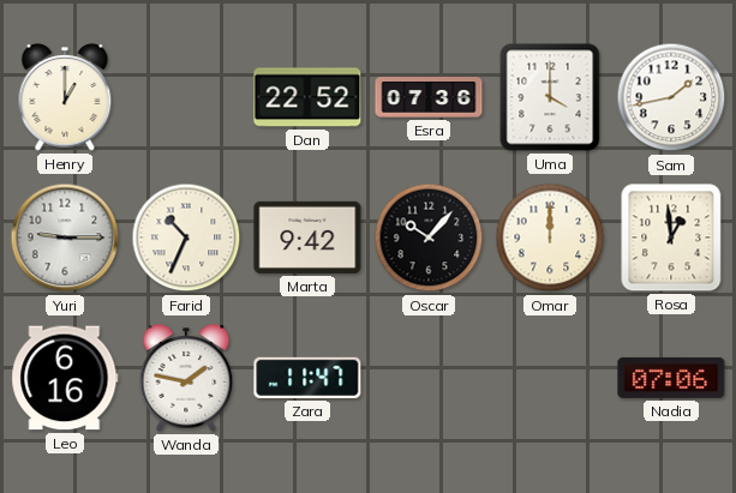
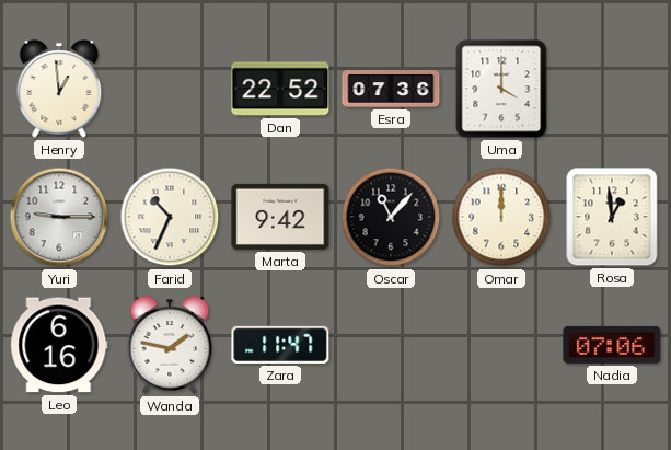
Henry: 1:00 -> 12:59 (59, 89)
Sam: 1:43 -> none (671, 97)
Oscar: 10:07 -> 11:07 (391, 217)
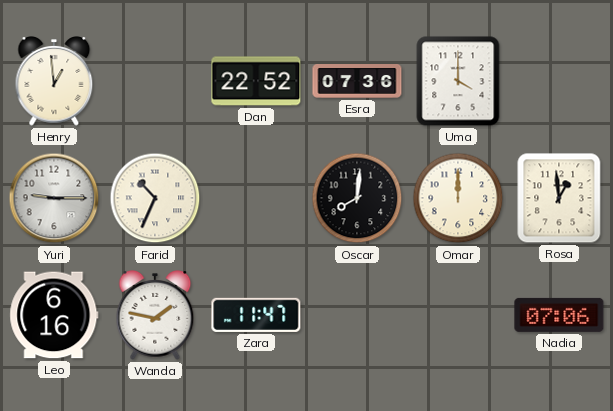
Marta: 9:42 -> none (280, 217)
Oscar: 11:07 -> 8:01 (357, 198)
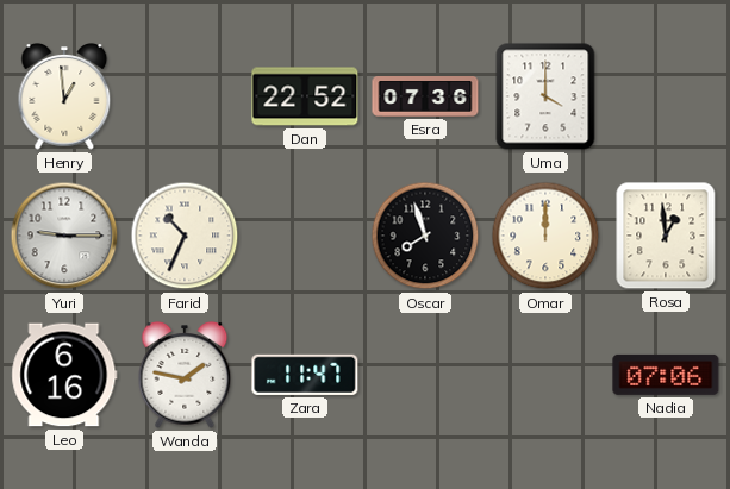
Oscar: 8:01 -> 7:57 (425, 236)
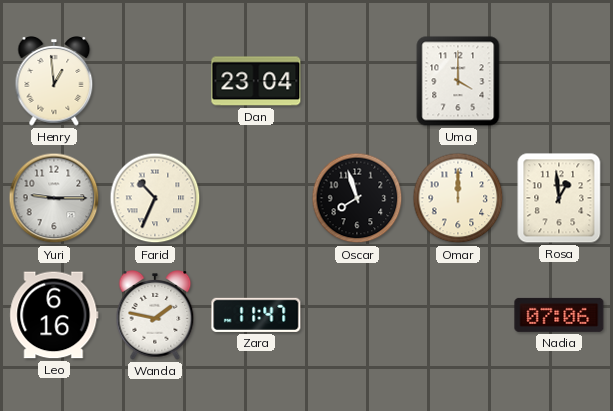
Dan: 22:52 -> 23:04 (256, 81)
Esra: 07:36 -> none (425, 98)
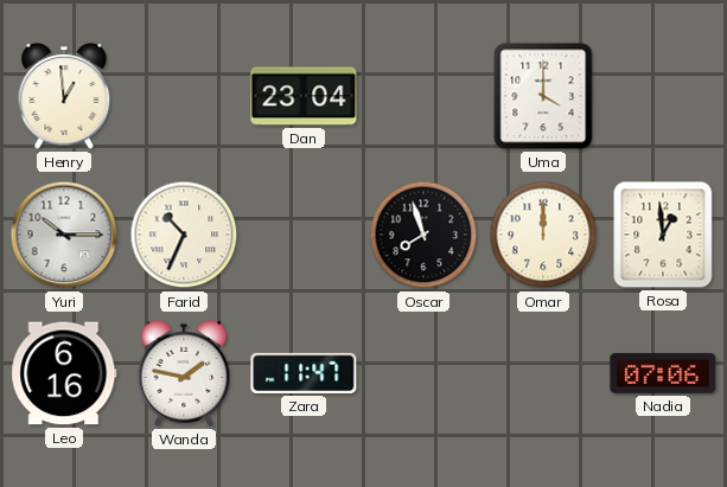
Yuri: 9:15 -> 10:15 (64, 235)
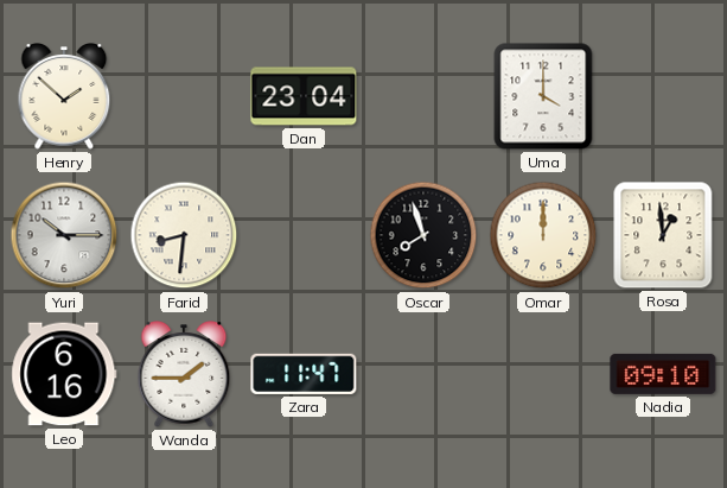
Henry: 12:59 -> 1:52 (64, 96)
Farid: 10:34 -> 8:31 (184, 235)
Wanda: 1:47 -> 1:45 (184, 374)
Nadia: 07:06 -> 09:10 (663, 374)
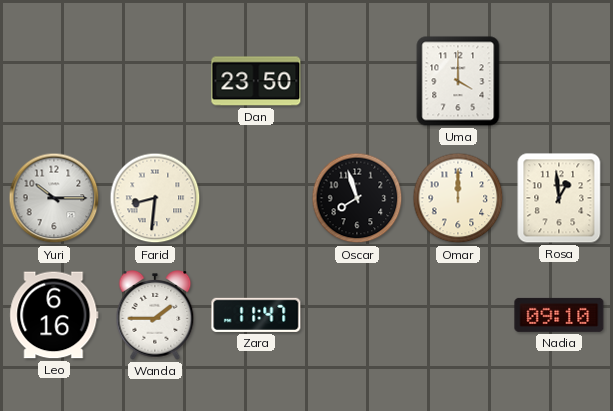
Henry: 1:52 -> none (64, 96)
Dan: 23:04 -> 23:50 (256, 81)
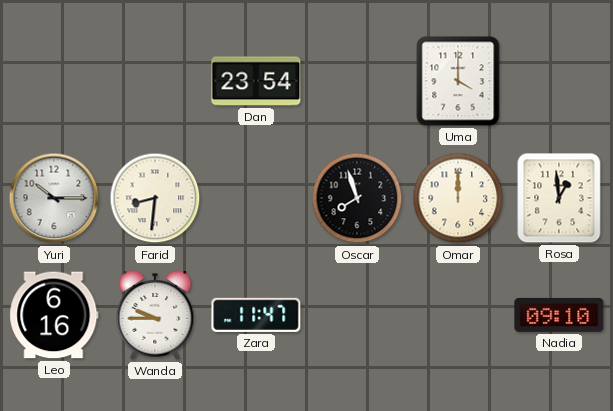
Dan: 23:50 -> 23:54 (256, 81)
Wanda: 1:45 -> 9:45 (155, 315)
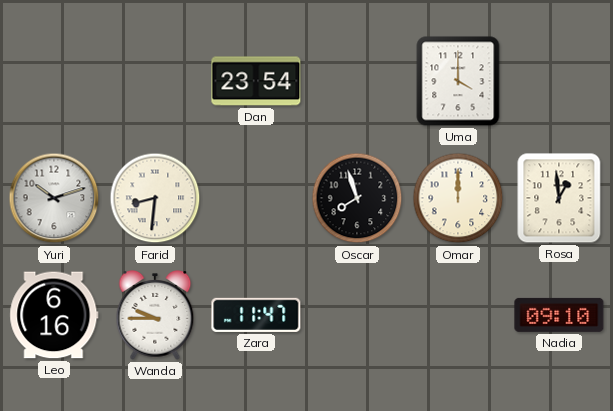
Yuri: 10:15 -> 10:12 (54, 198)
